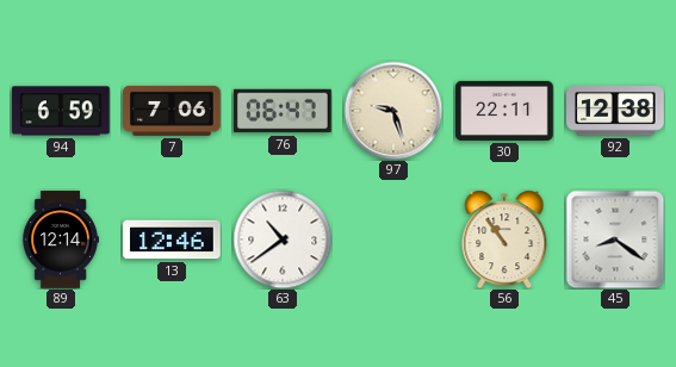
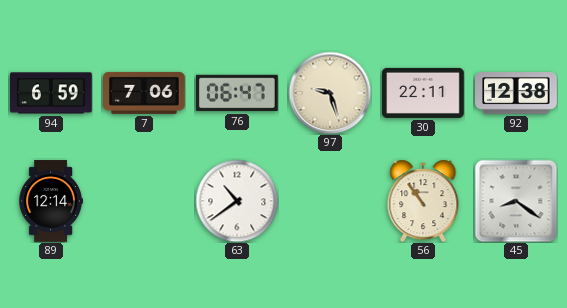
13: 12:46 -> none (172, 240)
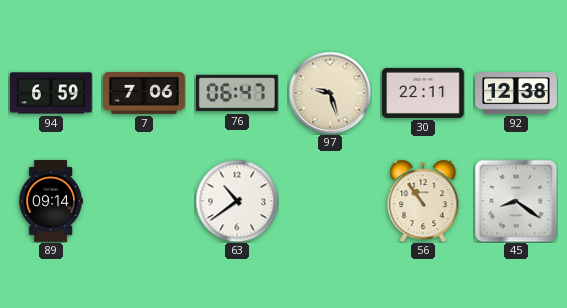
89: 12:14 -> 09:14 (51, 201)
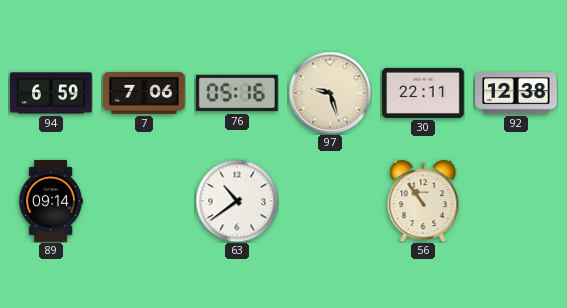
76: 06:47 -> 05:16 (238, 93)
45: 8:21 -> none (516, 201)
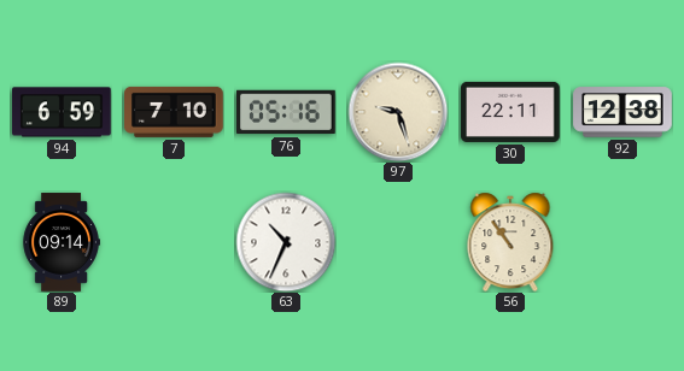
7: 7:06 -> 7:10 (174, 112)
63: 10:39 -> 10:34 (286, 242)
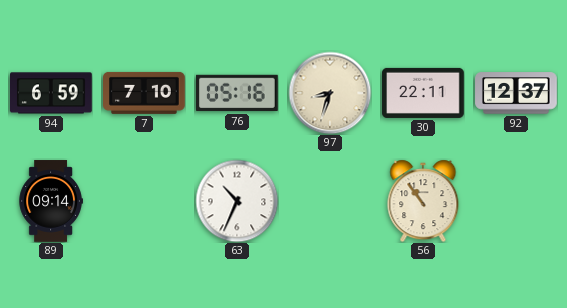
97: 9:27 -> 8:33 (330, 93)
92: 12:38 -> 12:37 (516, 93)
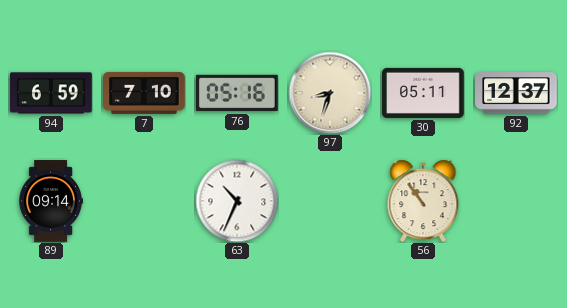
30: 22:11 -> 05:11 (423, 93)
